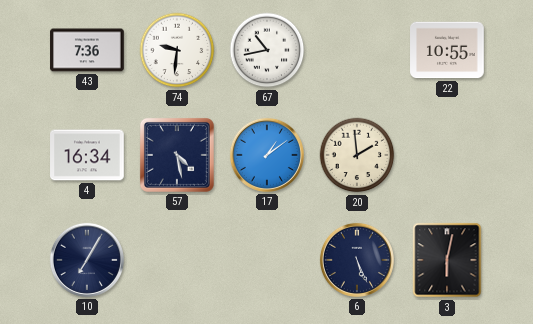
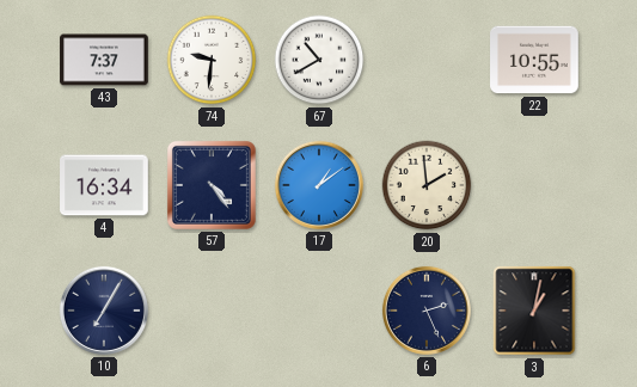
43: 7:36 -> 7:37 (104, 60)
67: 10:43 -> 10:40 (319, 60)
57: 4:28 -> 4:24 (212, 185)
6: 5:26 -> 2:26 (427, 311)
3: 6:02 -> 1:02 (534, 311)
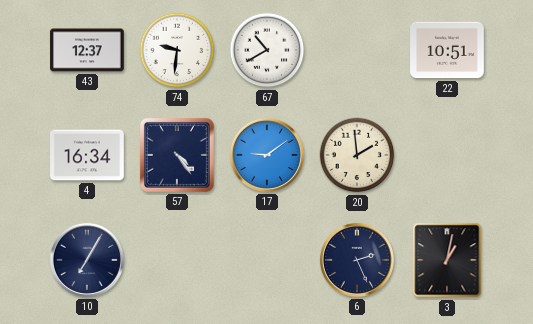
43: 7:37 -> 12:37 (87, 50)
22: 10:55 -> 10:51 (447, 50)
17: 1:09 -> 9:09 (267, 155)
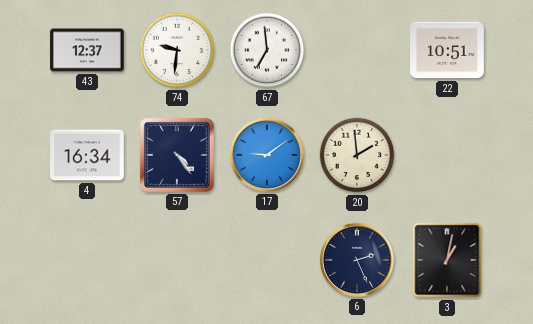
67: 10:40 -> 6:59 (267, 50)
10: 7:05 -> none (87, 260)
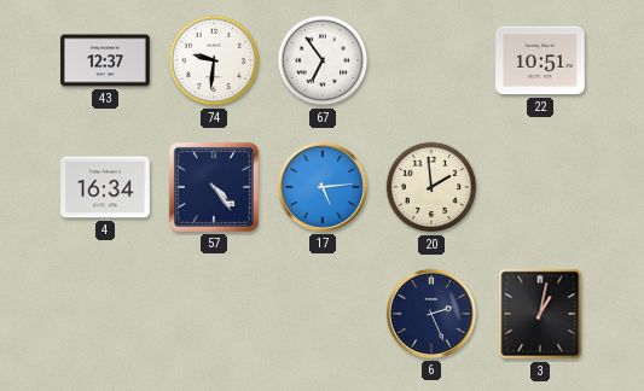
67: 6:59 -> 6:54 (323, 60)
17: 9:09 -> 5:14 (323, 187)
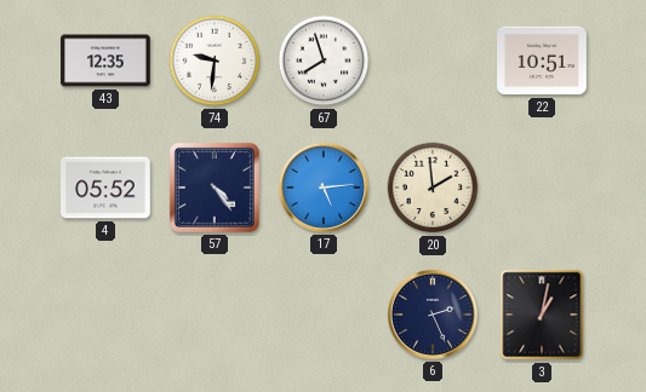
43: 12:37 -> 12:35 (105, 60)
67: 6:54 -> 7:57 (324, 60)
4: 16:34 -> 05:52 (105, 188)
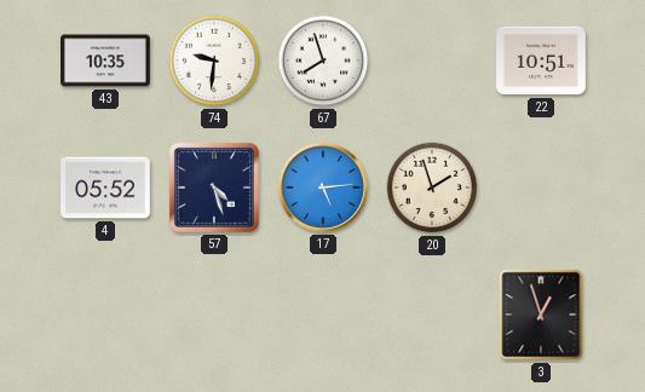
43: 12:35 -> 10:35 (105, 60)
57: 4:24 -> 4:27 (214, 188)
20: 1:59 -> 1:57 (432, 188)
6: 2:26 -> none (433, 315)
3: 1:02 -> 12:57 (541, 315)
